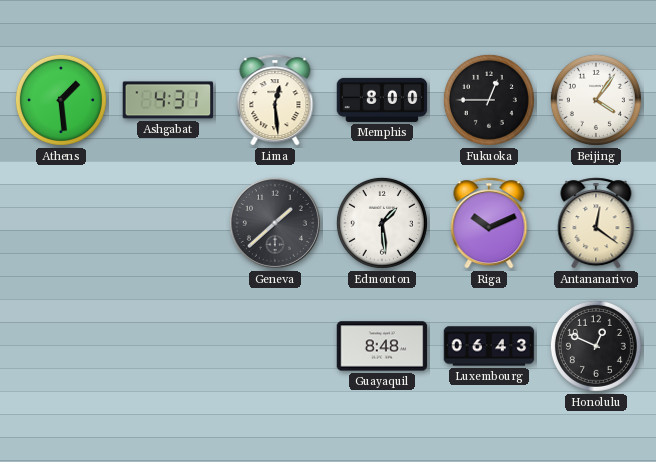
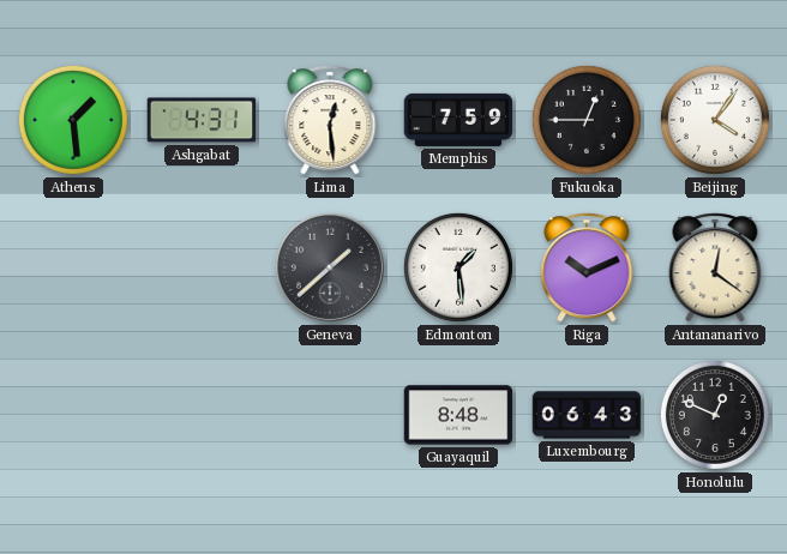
Memphis: 8:00 -> 7:59 (458, 120)
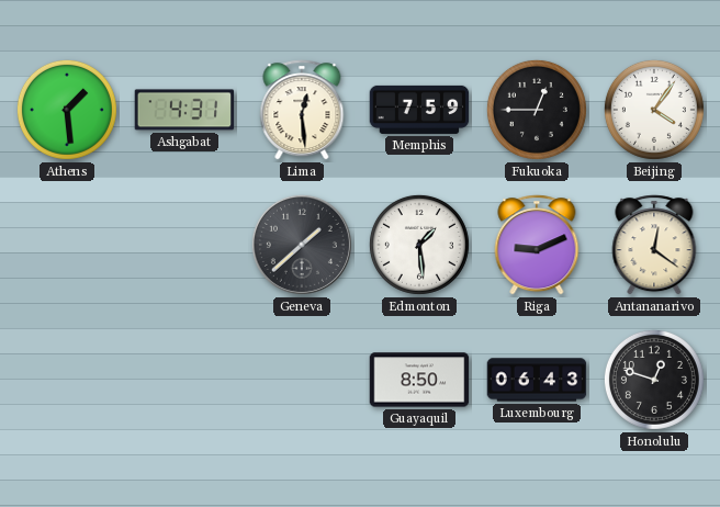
Riga: 10:11 -> 9:11 (537, 245)
Guayaquil: 8:48 -> 8:50 (419, 380)
Honolulu: 12:49 -> 12:48 (654, 380)
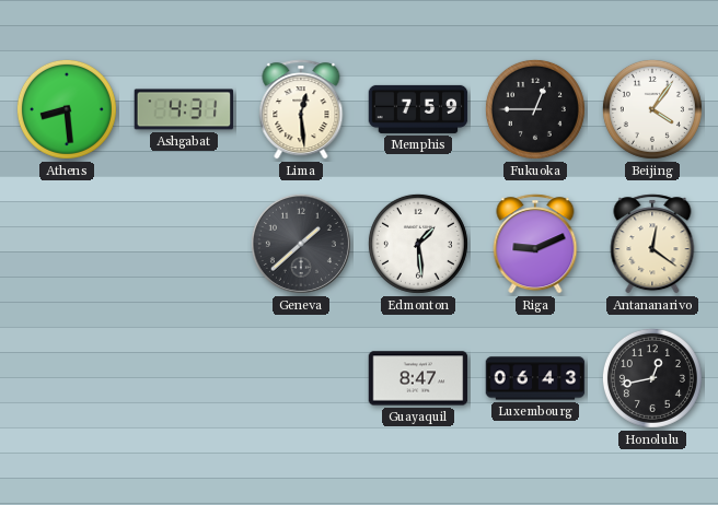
Athens: 1:29 -> 8:29 (67, 109)
Guayaquil: 8:50 -> 8:47 (418, 378)
Honolulu: 12:48 -> 12:43 (652, 378)
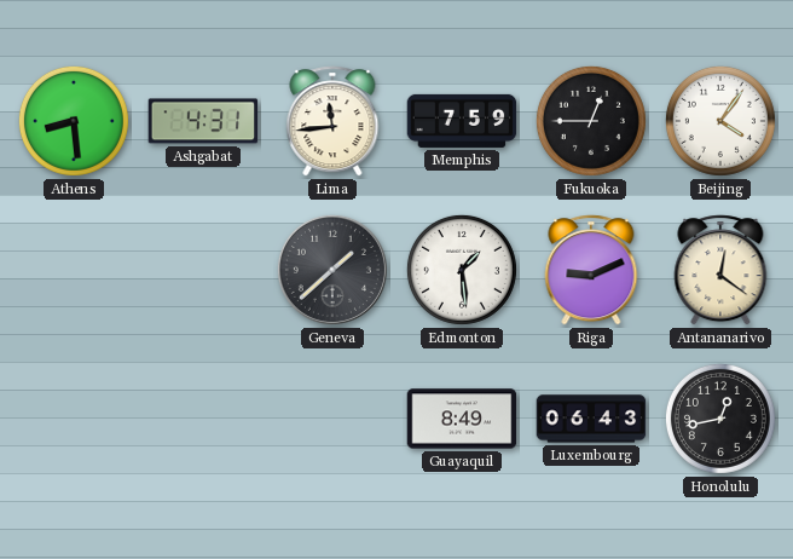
Lima: 12:29 -> 11:44 (332, 121)
Guayaquil: 8:47 -> 8:49 (462, 419)
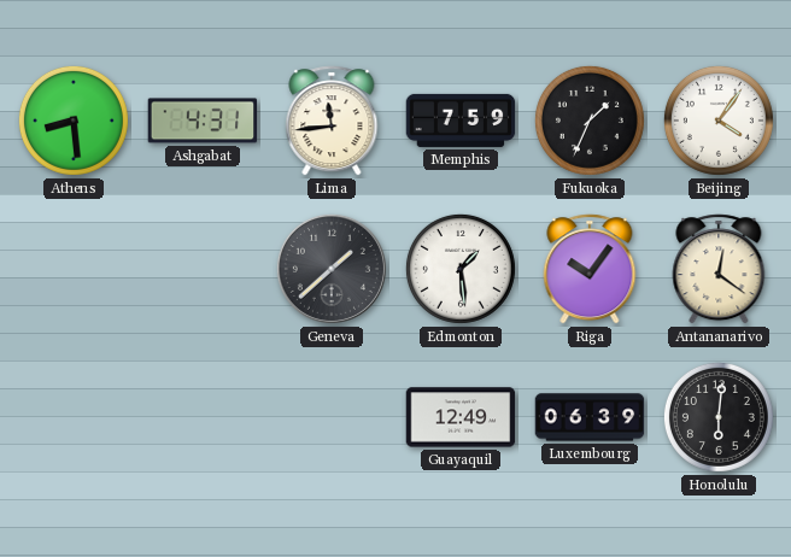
Fukuoka: 12:45 -> 1:34 (590, 121)
Riga: 9:11 -> 10:06 (590, 269)
Guayaquil: 8:49 -> 12:49 (461, 417)
Luxembourg: 06:43 -> 06:39 (590, 417)
Honolulu: 12:43 -> 6:01 (719, 417)
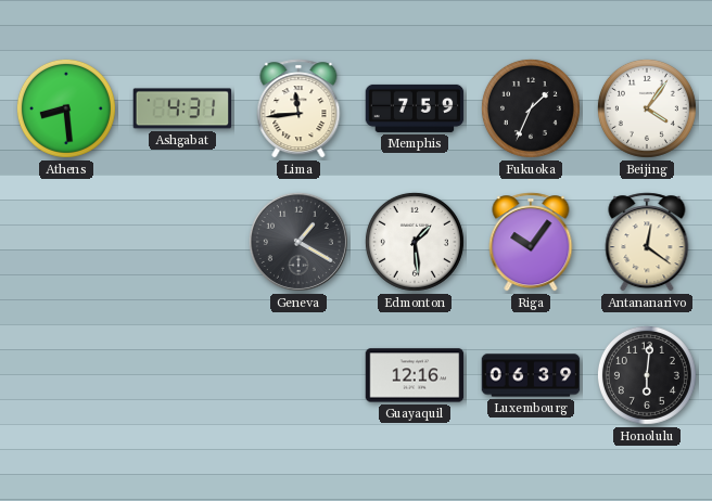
Geneva: 1:38 -> 1:20 (298, 242)
Guayaquil: 12:49 -> 12:16 (415, 375)
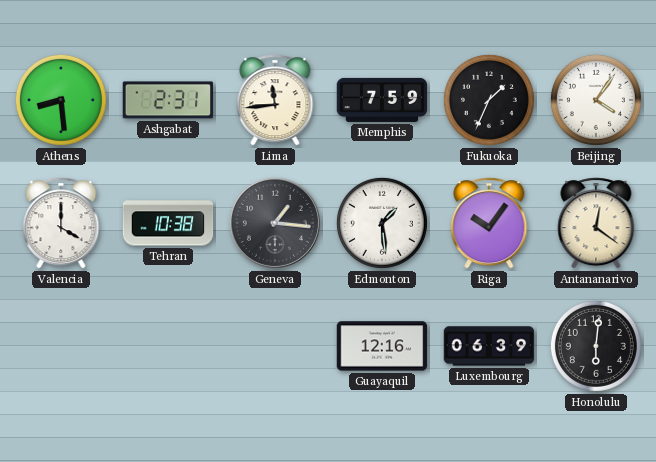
Ashgabat: 4:31 -> 2:31 (168, 100)
Valencia: none -> 4:00 (61, 223)
Tehran: none -> 10:38 (168, 223)
Geneva: 1:20 -> 1:16 (275, 223)
